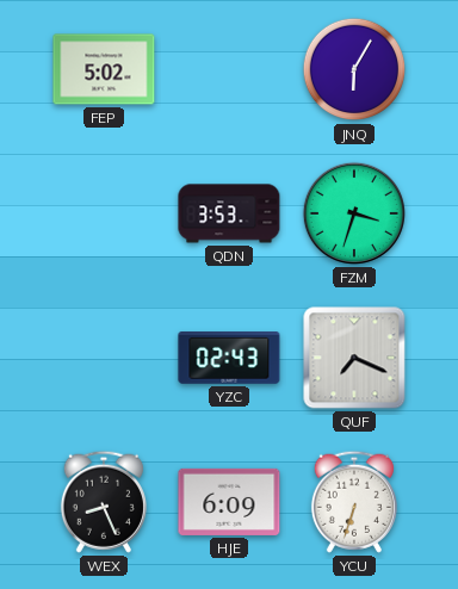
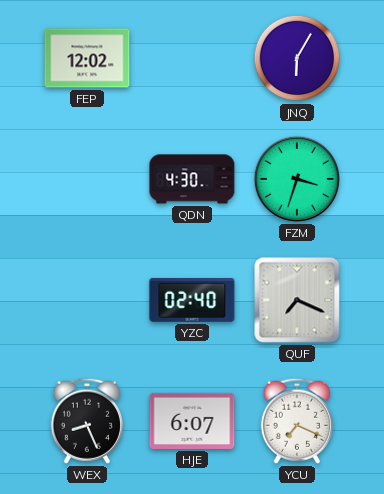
FEP: 5:02 -> 12:02 (87, 58)
QDN: 3:53 -> 4:30 (192, 179)
YZC: 02:43 -> 02:40 (192, 300)
HJE: 6:09 -> 6:07 (192, 421)
YCU: 6:33 -> 7:19 (297, 421)
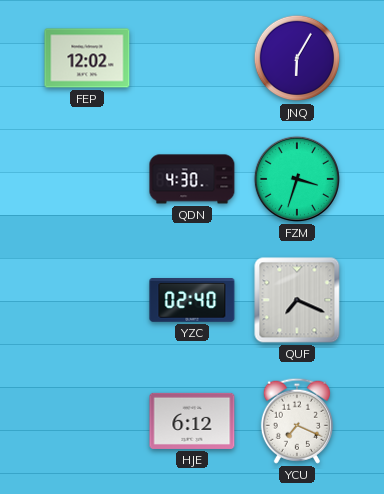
WEX: 8:26 -> none (87, 421)
HJE: 6:07 -> 6:12 (192, 421)
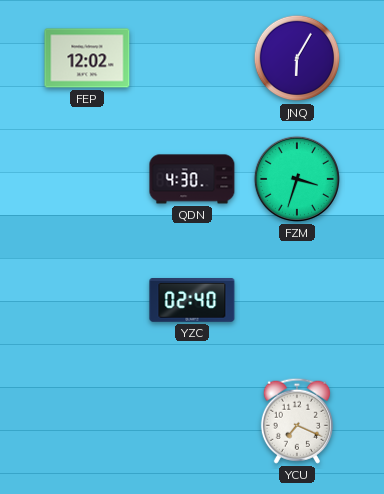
QUF: 7:19 -> none (297, 300)
HJE: 6:12 -> none (192, 421)
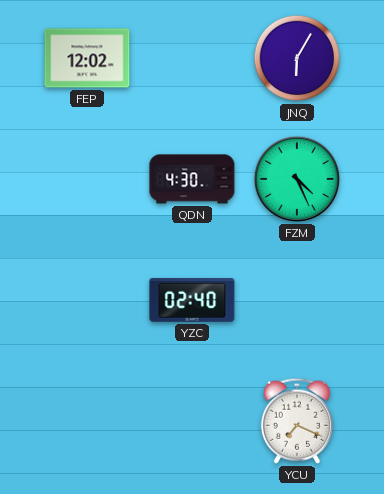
FZM: 3:33 -> 4:26 (297, 179)
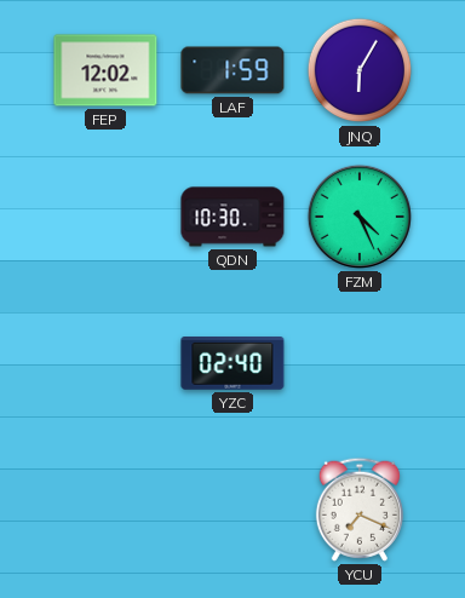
LAF: none -> 1:59 (232, 70)
QDN: 4:30 -> 10:30 (232, 217)
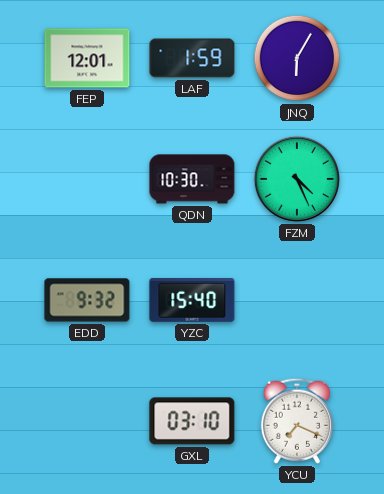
FEP: 12:02 -> 12:01 (87, 58)
EDD: none -> 9:32 (87, 300)
YZC: 02:40 -> 15:40 (192, 300)
GXL: none -> 03:10 (192, 421)
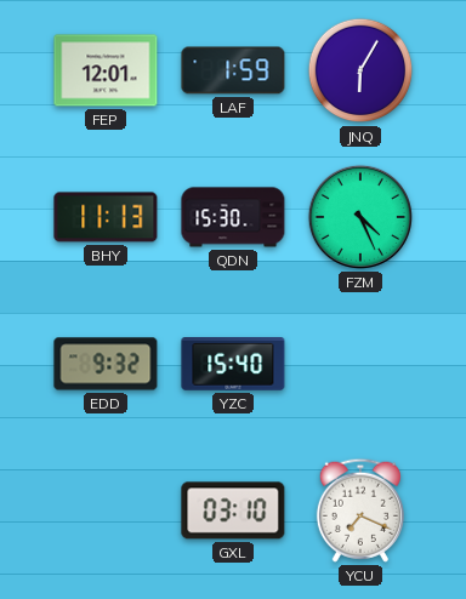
BHY: none -> 11:13 (106, 217)
QDN: 10:30 -> 15:30 (233, 217)
